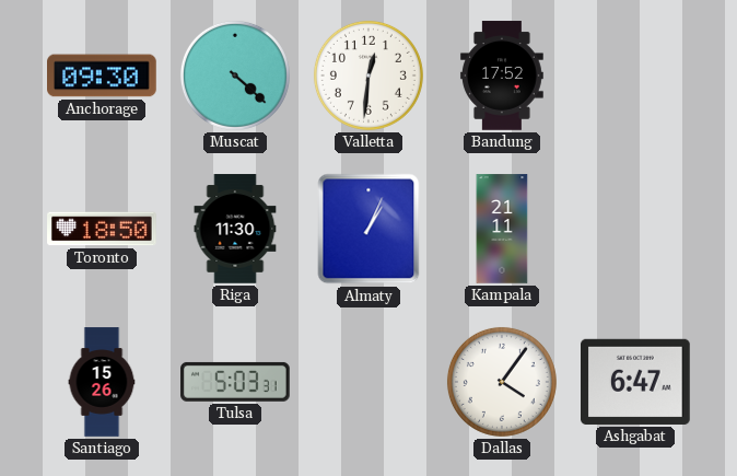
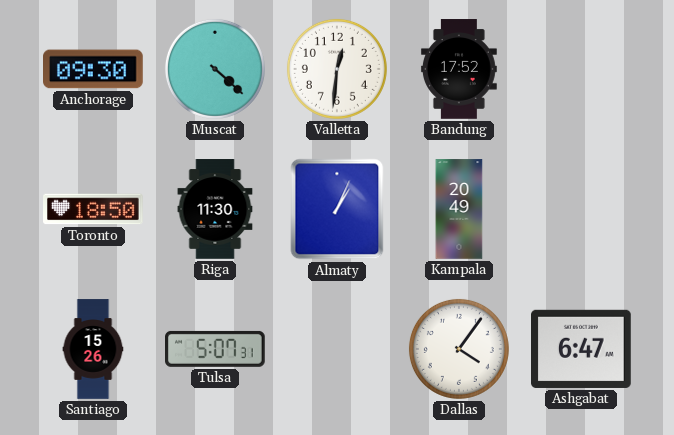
Kampala: 21:11 -> 20:49 (459, 209)
Tulsa: 5:03 -> 5:07 (216, 349)
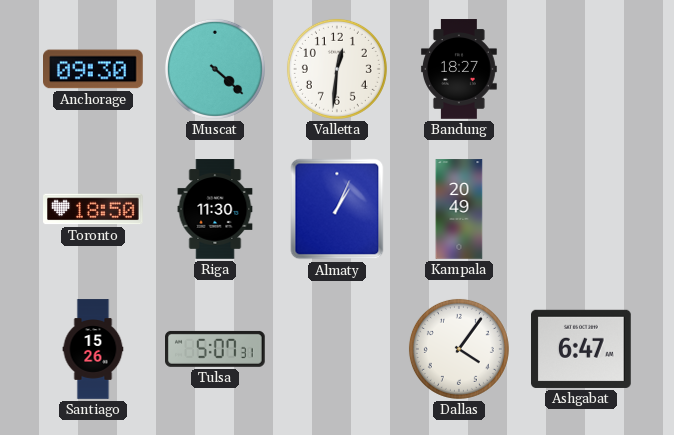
Bandung: 17:52 -> 18:27 (459, 69)
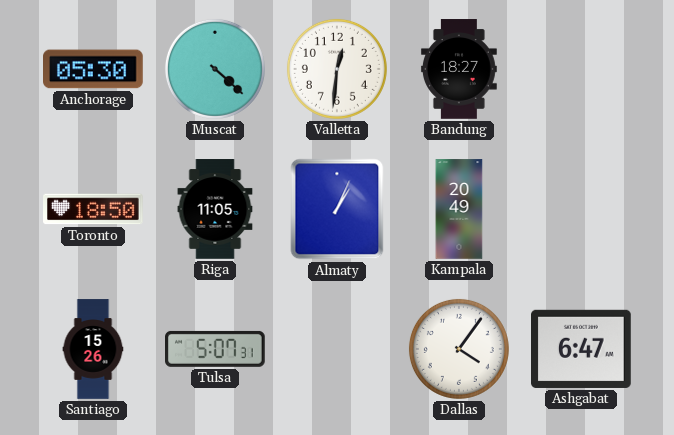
Anchorage: 09:30 -> 05:30 (94, 69)
Riga: 11:30 -> 11:05 (215, 209)
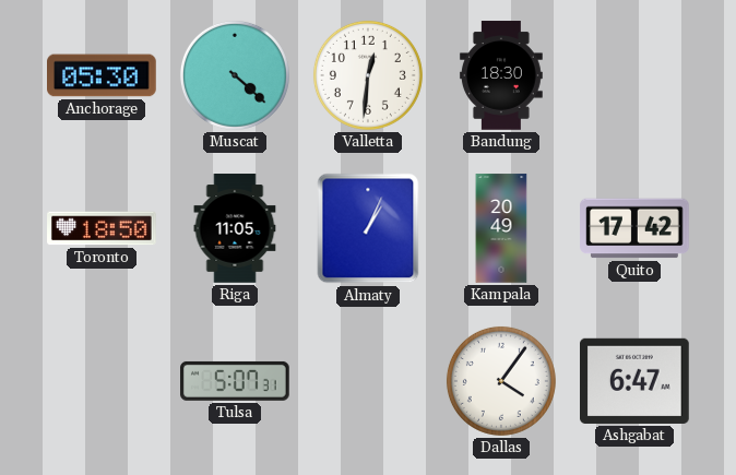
Bandung: 18:27 -> 18:30 (501, 75)
Quito: none -> 17:42 (634, 228)
Santiago: 15:26 -> none (93, 349)
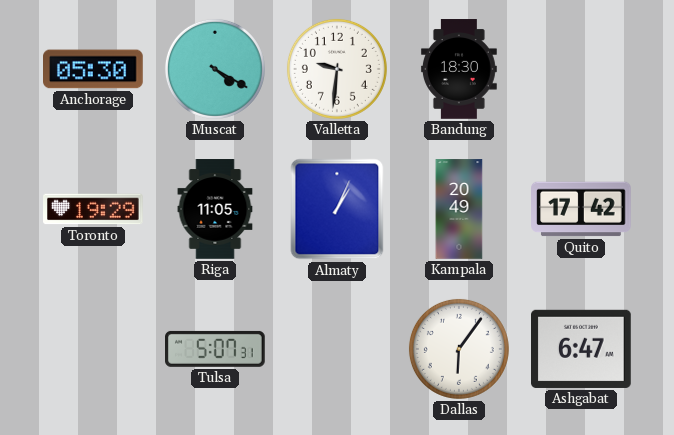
Muscat: 4:22 -> 4:20 (215, 69)
Valletta: 12:31 -> 9:31 (337, 69)
Toronto: 18:50 -> 19:29 (93, 209)
Dallas: 4:06 -> 6:06 (459, 349)
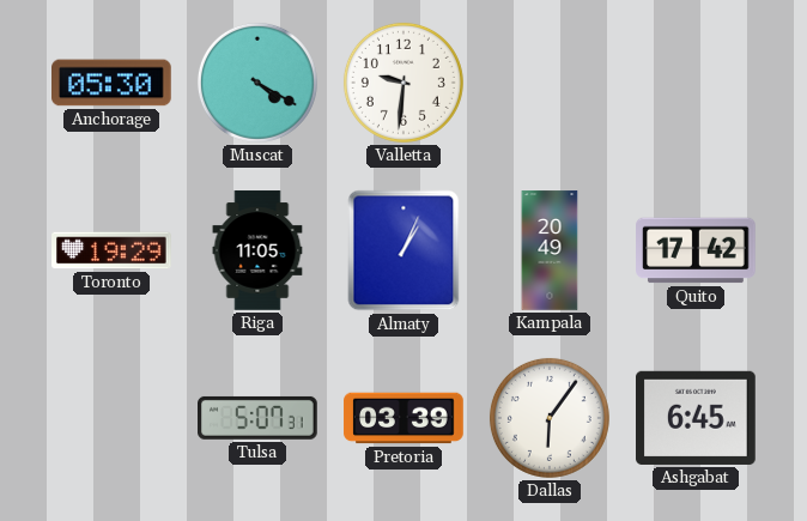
Bandung: 18:30 -> none (459, 69)
Pretoria: none -> 03:39 (403, 418)
Ashgabat: 6:47 -> 6:45 (697, 418)
